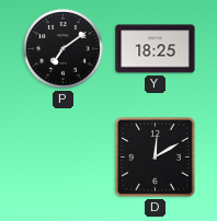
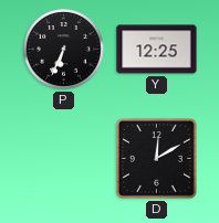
P: 7:09 -> 6:34 (64, 50)
Y: 18:25 -> 12:25 (157, 50)
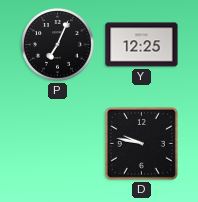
P: 6:34 -> 7:04 (58, 45)
D: 12:10 -> 9:47 (141, 143)
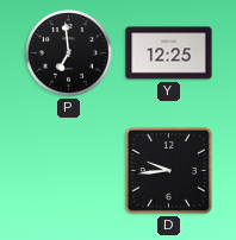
P: 7:04 -> 6:59 (69, 53)
D: 9:47 -> 9:44 (168, 170)
